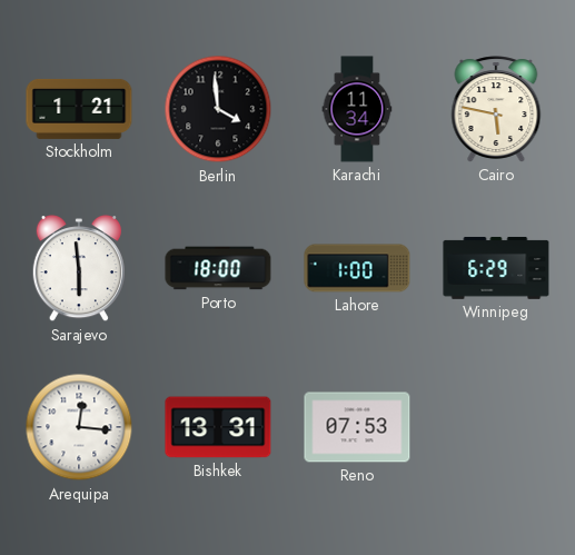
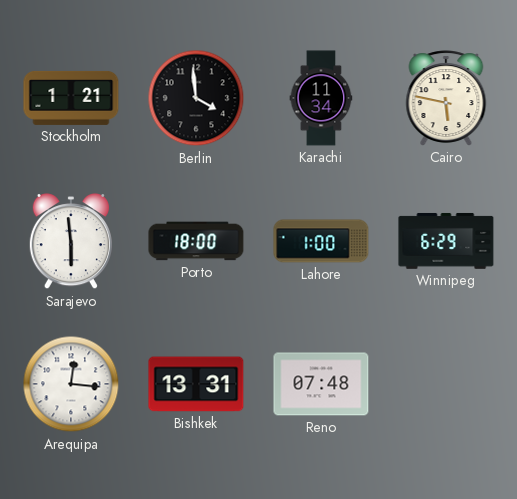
Reno: 07:53 -> 07:48 (321, 384)
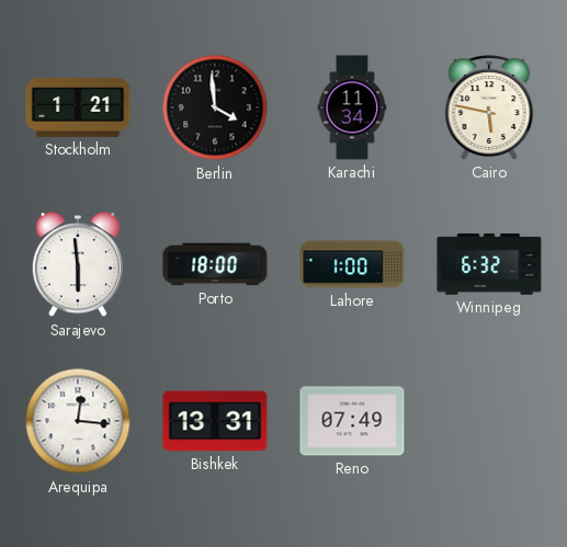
Winnipeg: 6:29 -> 6:32 (489, 264)
Reno: 07:48 -> 07:49 (352, 421)
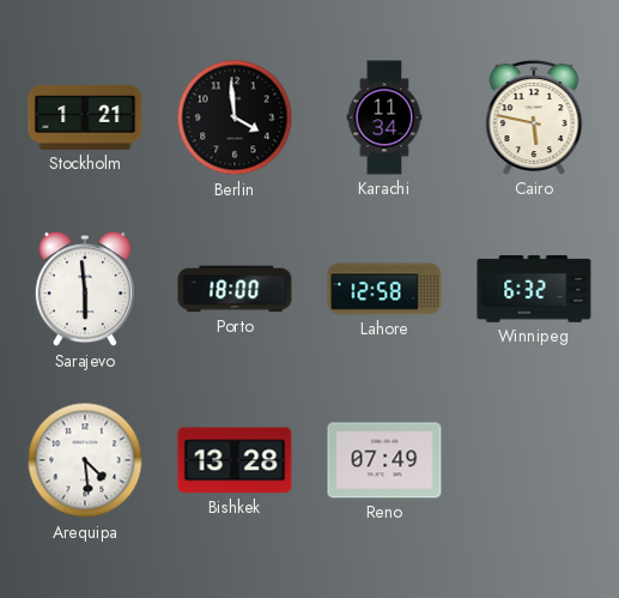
Lahore: 1:00 -> 12:58 (384, 289)
Arequipa: 12:16 -> 4:29 (85, 460)
Bishkek: 13:31 -> 13:28 (235, 460)
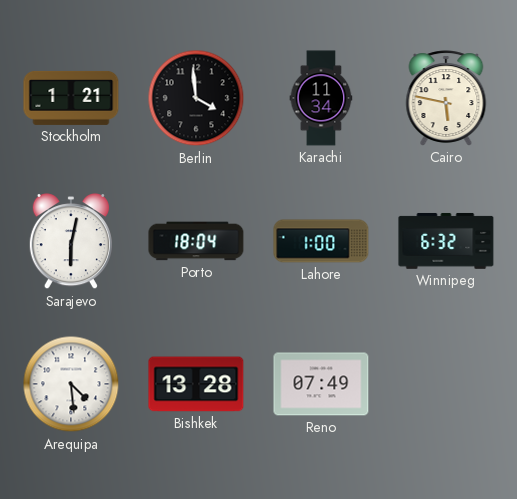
Sarajevo: 5:59 -> 6:02 (71, 242)
Porto: 18:00 -> 18:04 (196, 241)
Lahore: 12:58 -> 1:00 (321, 241)
